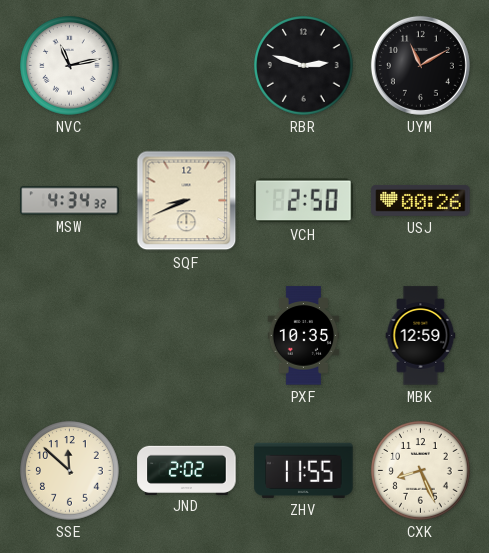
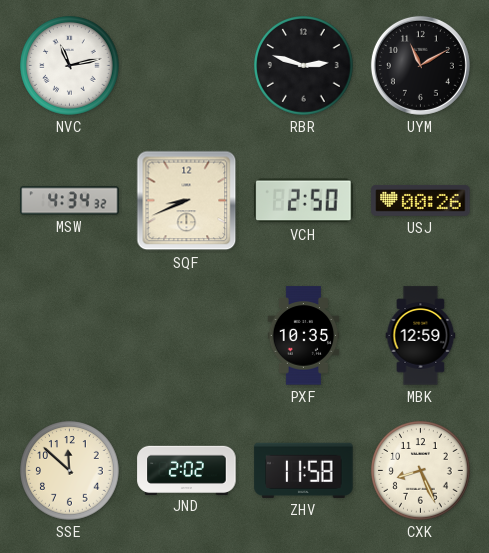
ZHV: 11:55 -> 11:58 (304, 470)
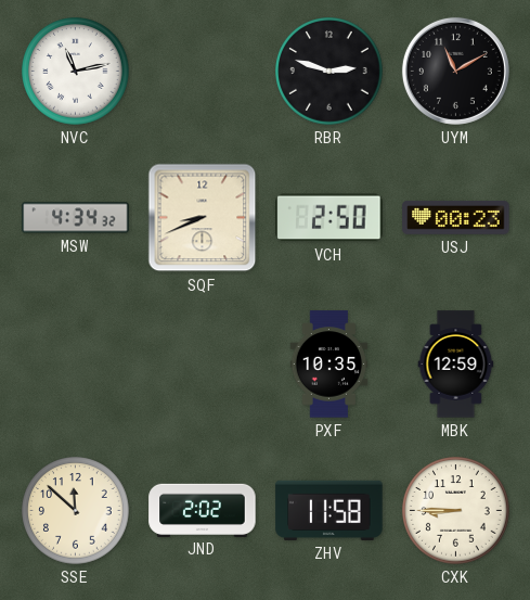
USJ: 00:26 -> 00:23 (456, 218)
CXK: 8:26 -> 8:45 (456, 511)
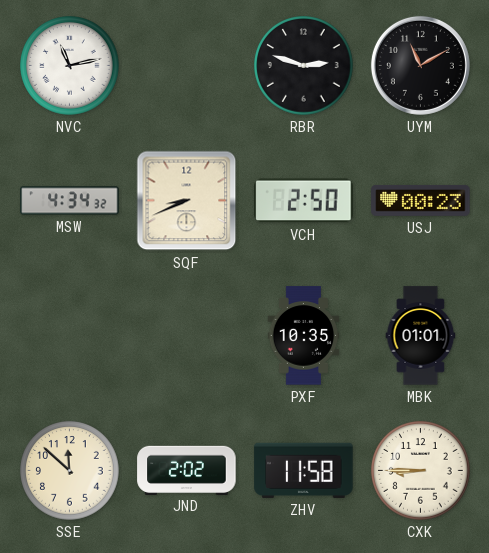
MBK: 12:59 -> 01:01 (421, 336)
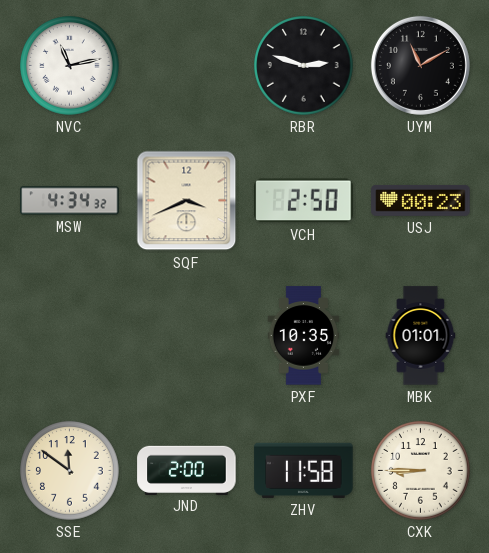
SQF: 8:41 -> 3:41 (187, 201)
SSE: 11:52 -> 11:51 (70, 471)
JND: 2:02 -> 2:00 (187, 470)
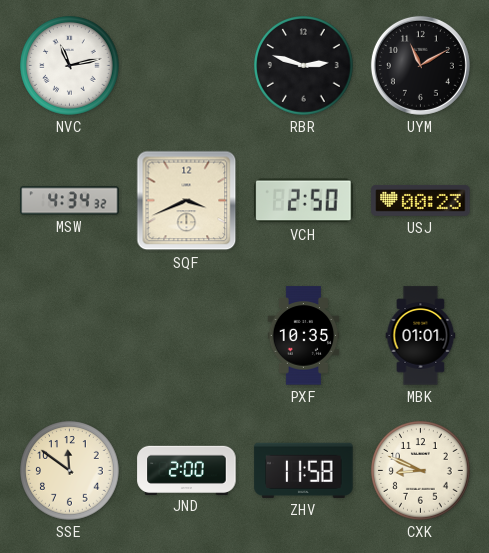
CXK: 8:45 -> 8:49 (421, 471)
